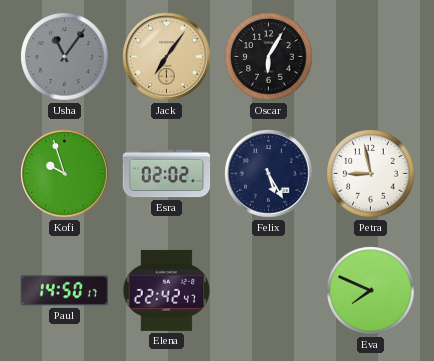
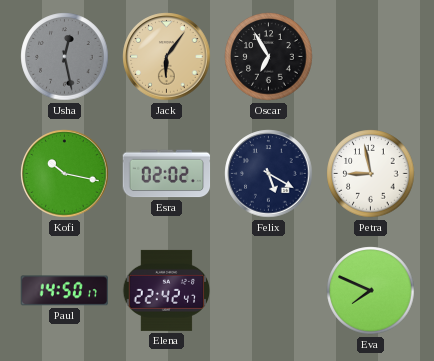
Usha: 11:06 -> 12:28 (65, 57)
Jack: 7:06 -> 6:06 (167, 57)
Oscar: 6:05 -> 6:55 (269, 57)
Kofi: 9:57 -> 10:17 (65, 174)
Felix: 5:25 -> 5:20 (269, 174)
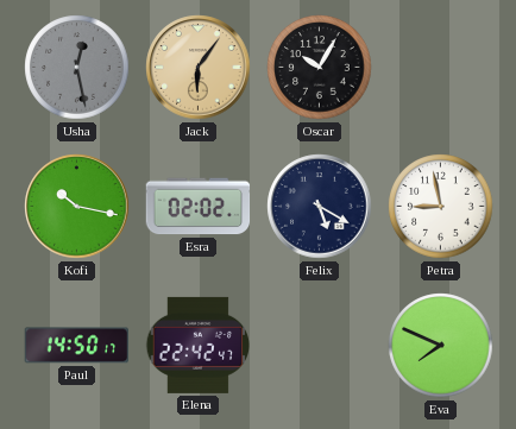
Oscar: 6:55 -> 10:05 (320, 68)
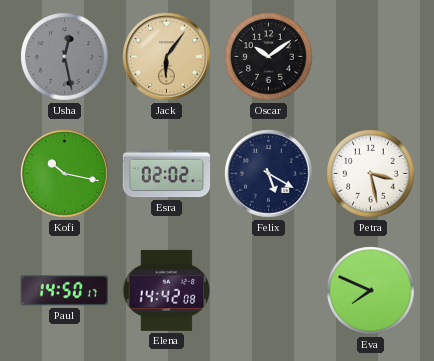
Oscar: 10:05 -> 10:09 (269, 57)
Petra: 8:58 -> 3:28 (371, 174)
Elena: 22:42 -> 14:42 (167, 290)
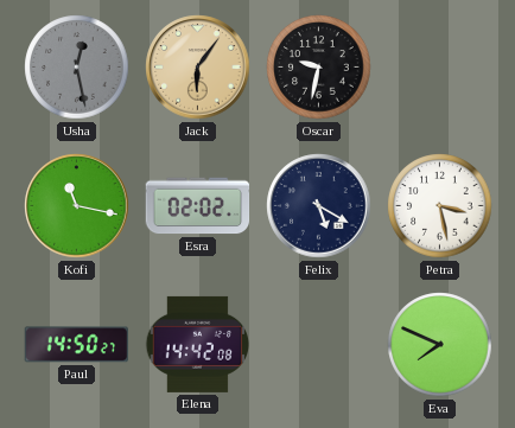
Oscar: 10:09 -> 9:32 (319, 68)
Kofi: 10:17 -> 11:17 (77, 206)
Paul: 14:50:17 -> 14:50:27 (76, 345)
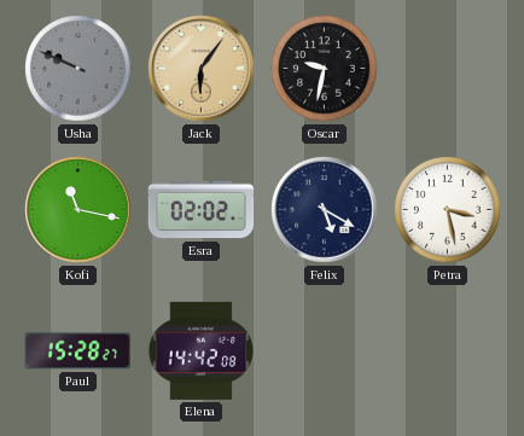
Usha: 12:28 -> 9:49 (78, 69)
Paul: 14:50 -> 15:28 (77, 351)
Eva: 7:49 -> none (440, 345)
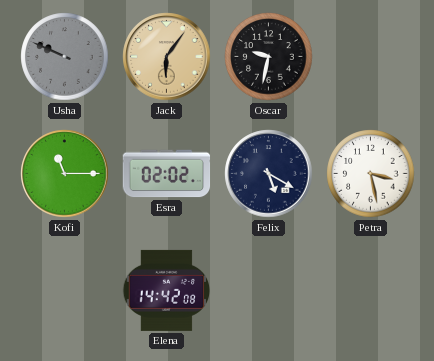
Kofi: 11:17 -> 11:15 (65, 174)
Paul: 15:28 -> none (77, 351)
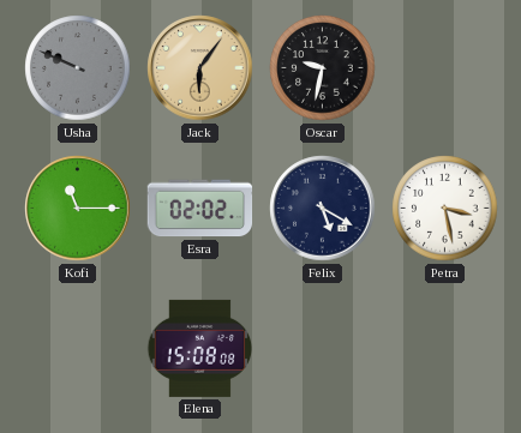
Elena: 14:42 -> 15:08 (200, 348)
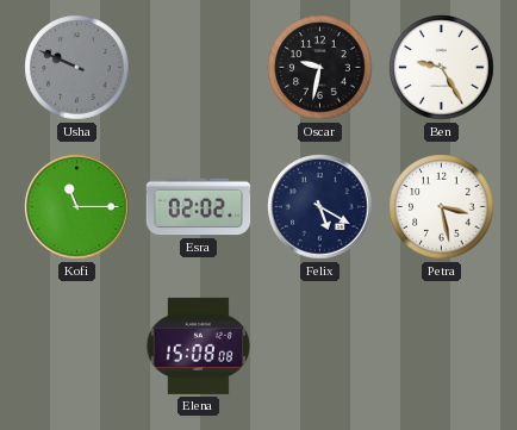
Jack: 6:06 -> none (200, 68)
Ben: none -> 9:25 (442, 68)
